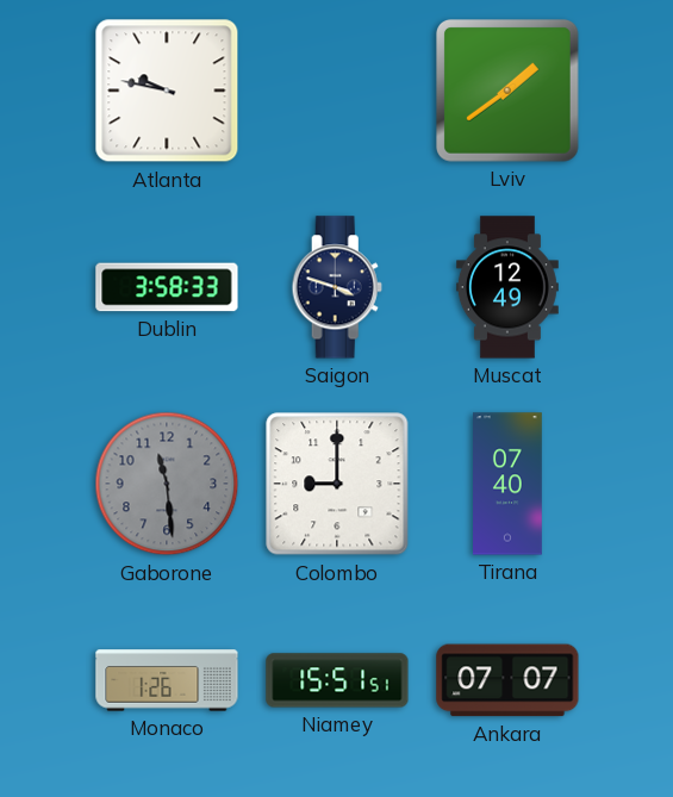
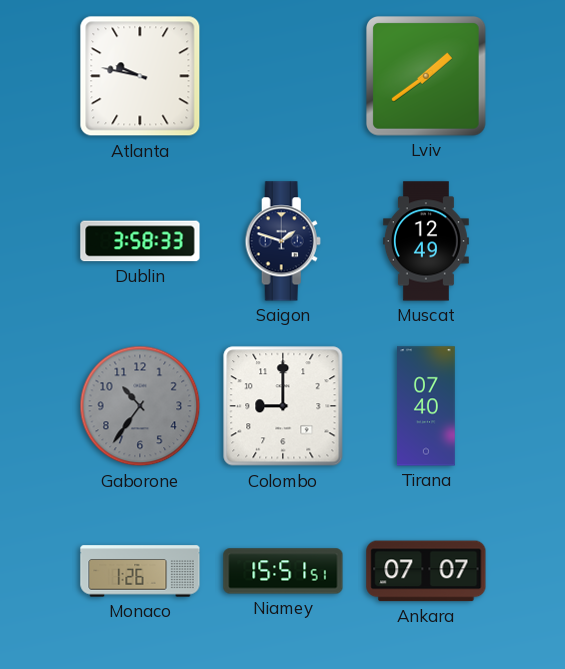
Saigon: 3:48 -> 1:48 (283, 241)
Gaborone: 11:29 -> 10:36 (140, 406)
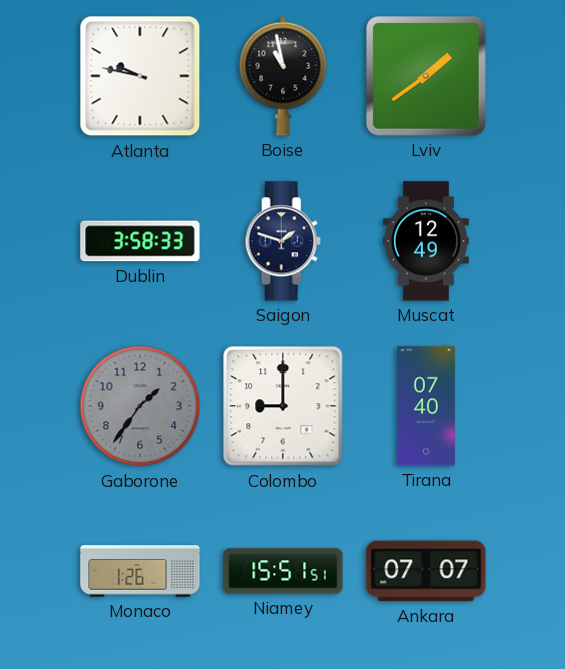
Boise: none -> 10:58 (283, 76)
Gaborone: 10:36 -> 1:36 (140, 406)
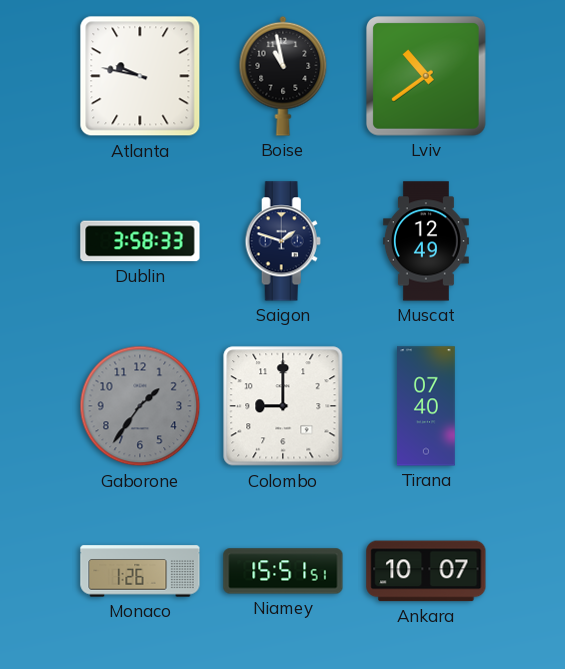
Lviv: 1:39 -> 10:39 (427, 77)
Ankara: 07:07 -> 10:07 (426, 571)
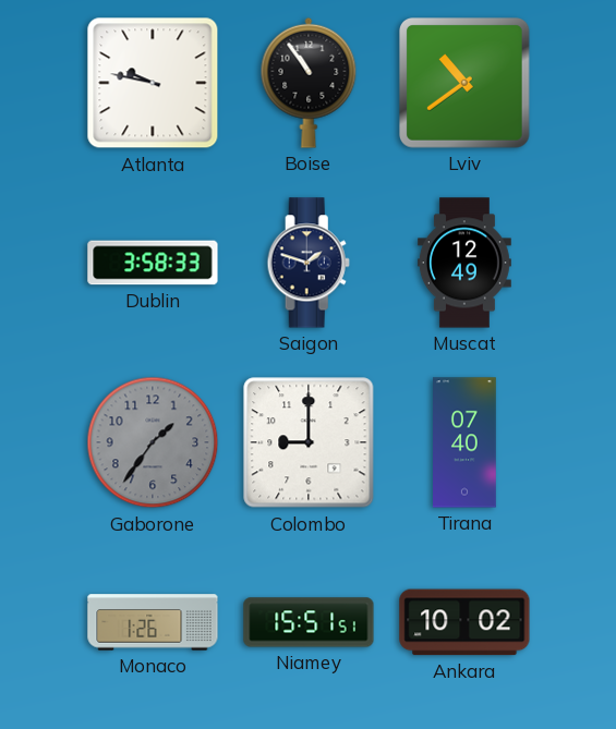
Boise: 10:58 -> 10:54 (309, 83)
Ankara: 10:07 -> 10:02 (464, 622)
